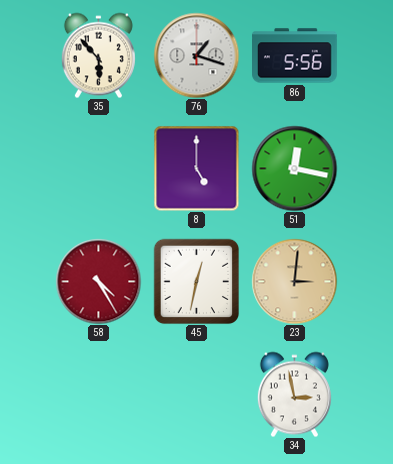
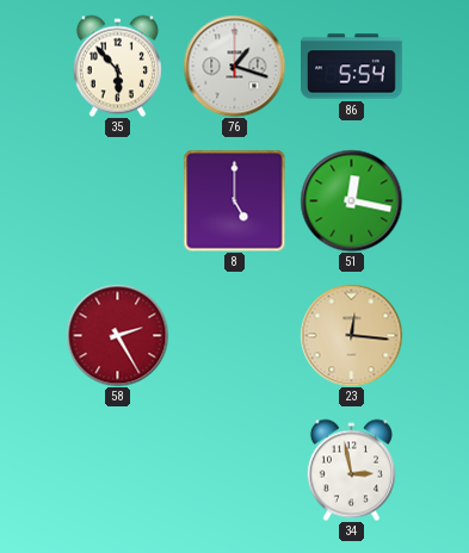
86: 5:56 -> 5:54 (352, 67)
58: 4:25 -> 2:25 (117, 335)
45: 12:32 -> none (196, 281)
23: 3:01 -> 12:16 (351, 335)
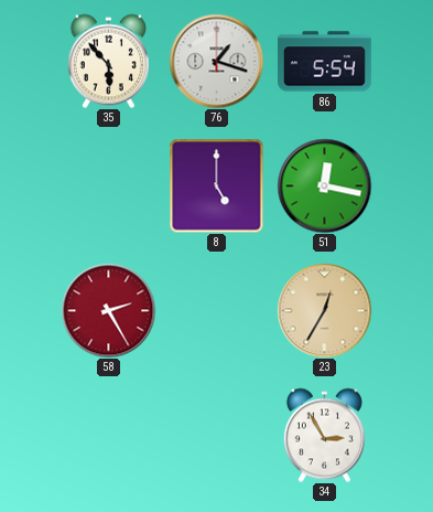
23: 12:16 -> 12:35 (324, 310)
34: 2:58 -> 2:55 (324, 435)
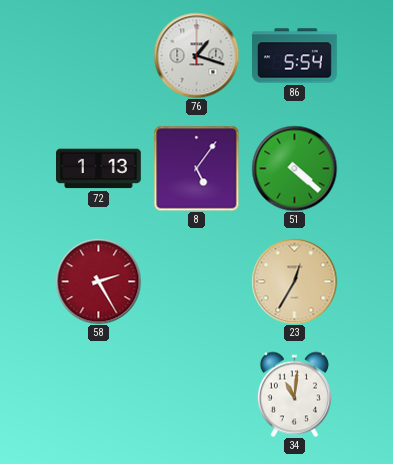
35: 5:53 -> none (108, 61)
72: none -> 1:13 (99, 169)
8: 5:00 -> 5:06 (196, 168)
51: 12:17 -> 4:22 (294, 168)
34: 2:55 -> 11:01 (294, 394)
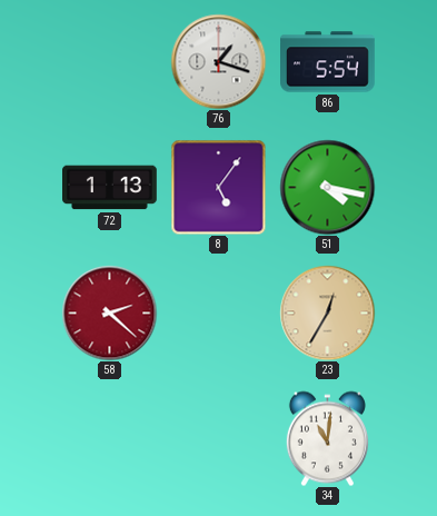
51: 4:22 -> 4:17 (327, 187)
58: 2:25 -> 2:22 (109, 312)
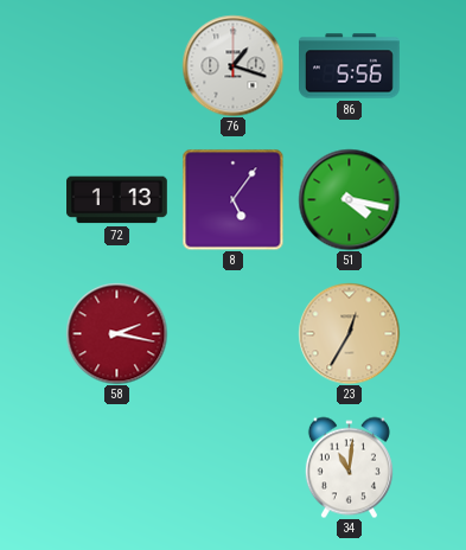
86: 5:54 -> 5:56 (350, 66)
58: 2:22 -> 2:17 (116, 333)
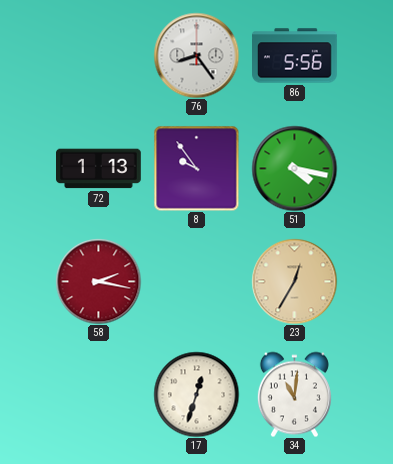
76: 1:18 -> 8:24 (196, 55)
8: 5:06 -> 9:54 (196, 168)
17: none -> 12:33 (196, 394)
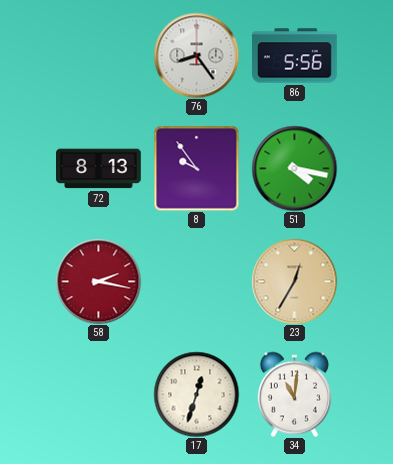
72: 1:13 -> 8:13 (99, 169)
